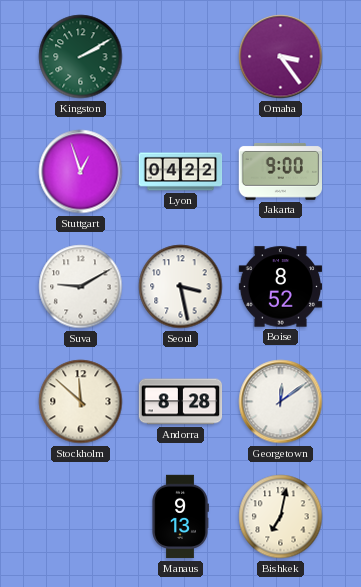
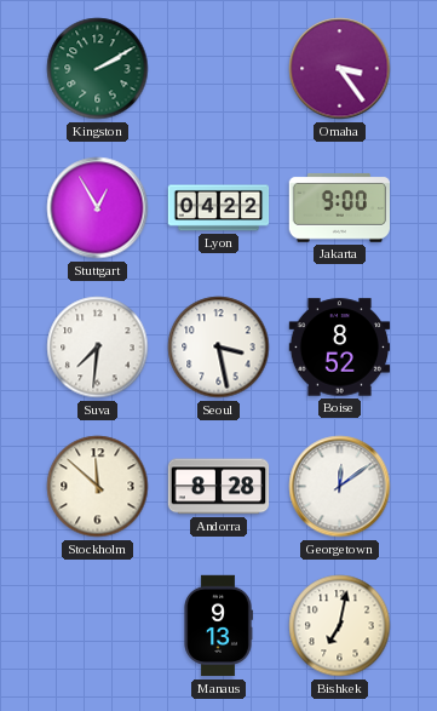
Stuttgart: 12:57 -> 12:55 (98, 208)
Suva: 9:10 -> 7:31 (98, 348)
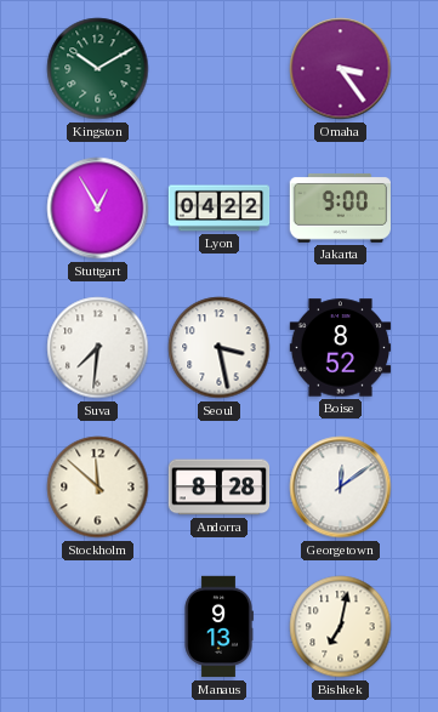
Kingston: 2:10 -> 10:10 (98, 69)
